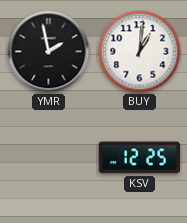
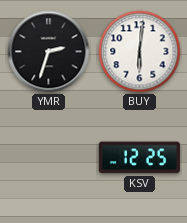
YMR: 1:58 -> 2:33 (49, 52)
BUY: 1:01 -> 6:01 (140, 52)
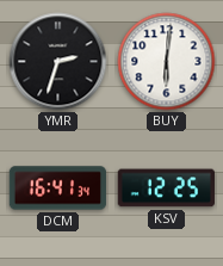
DCM: none -> 16:41 (58, 188)
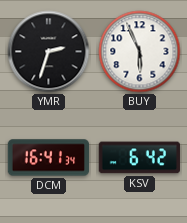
BUY: 6:01 -> 5:56 (140, 52)
KSV: 12:25 -> 6:42 (139, 158)
